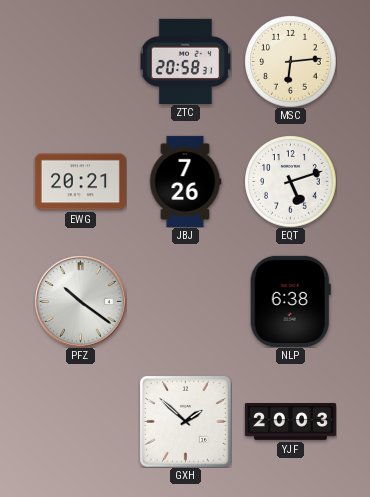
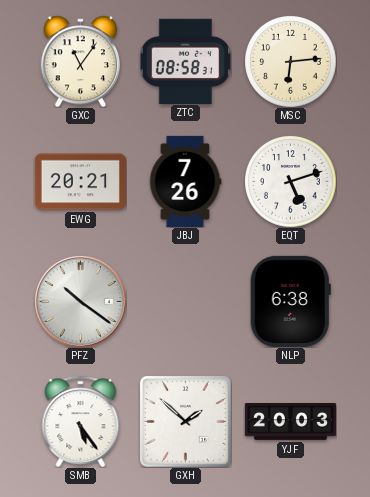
GXC: none -> 11:06 (80, 61)
ZTC: 20:58 -> 08:58 (185, 61)
SMB: none -> 5:24 (81, 421)
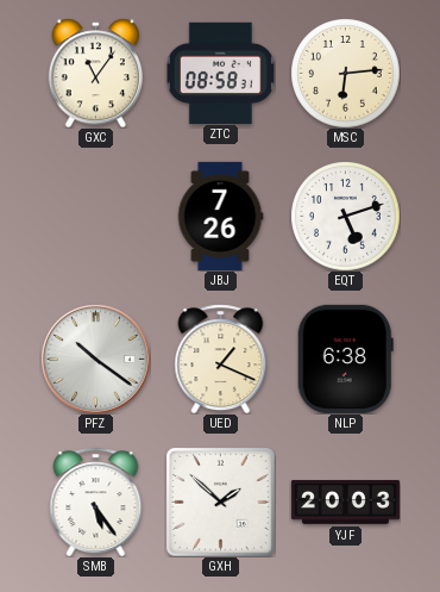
EWG: 20:21 -> none (80, 182)
UED: none -> 1:19 (221, 359)
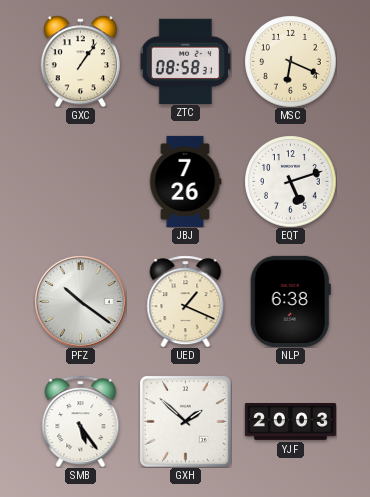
GXC: 11:06 -> 1:06 (80, 61)
MSC: 6:14 -> 6:19 (290, 61)
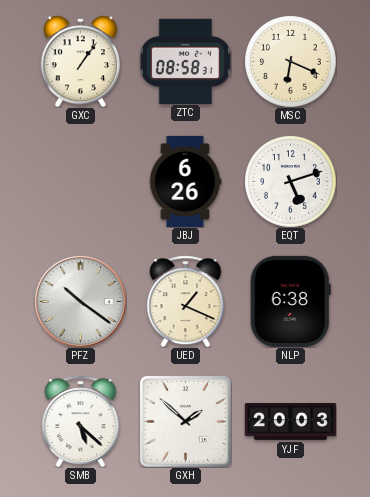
JBJ: 7:26 -> 6:26 (185, 181)
SMB: 5:24 -> 5:22 (81, 421)
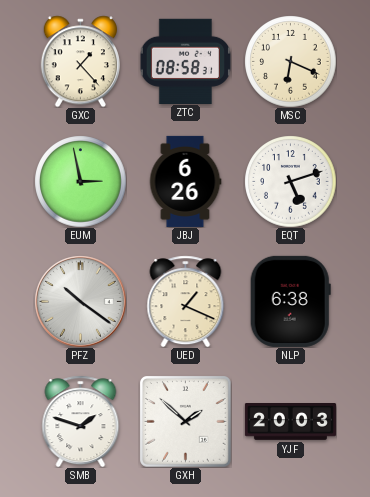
GXC: 1:06 -> 1:23 (80, 61)
EUM: none -> 2:58 (80, 181)
SMB: 5:22 -> 1:48 (81, 421)
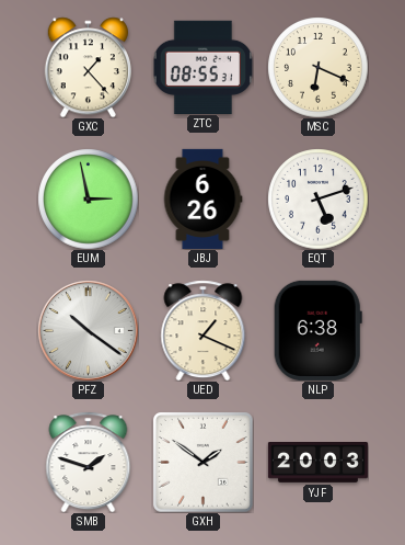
ZTC: 08:58 -> 08:55 (202, 67)
GXH: 1:52 -> 1:51 (204, 463)
